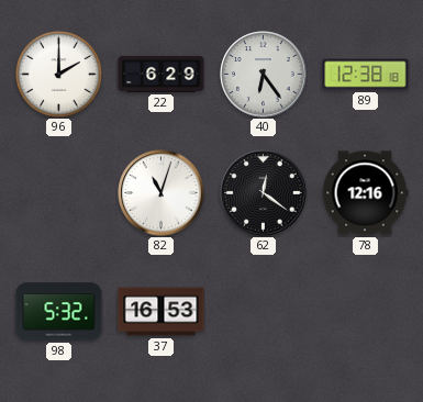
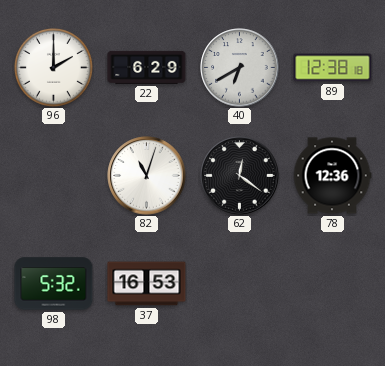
40: 6:24 -> 6:40 (240, 68)
78: 12:16 -> 12:36 (332, 176)
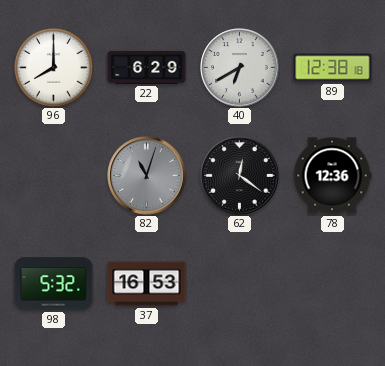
96: 2:00 -> 8:00 (53, 67)
82 dial: white -> grey (147, 176)
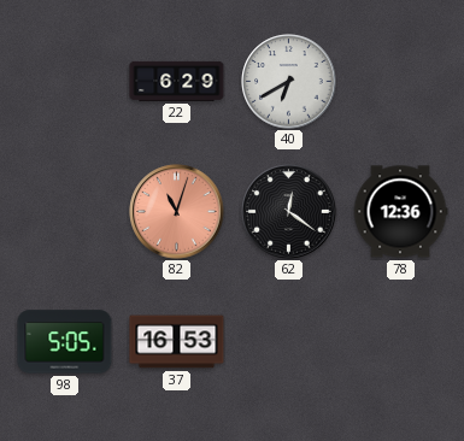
96: 8:00 -> none (53, 67)
89: 12:38 -> none (333, 68)
82 dial: grey -> salmon (177, 212)
98: 5:32 -> 5:05 (65, 342)
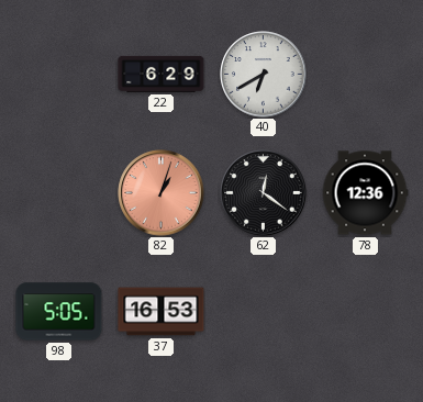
82: 11:03 -> 1:03 (162, 193)
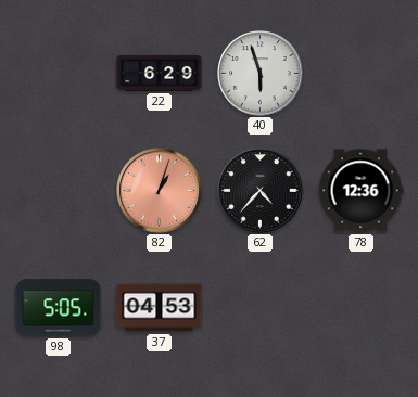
40: 6:40 -> 5:57 (261, 74)
62: 12:21 -> 4:37 (261, 191)
37: 16:53 -> 04:53 (160, 308)
